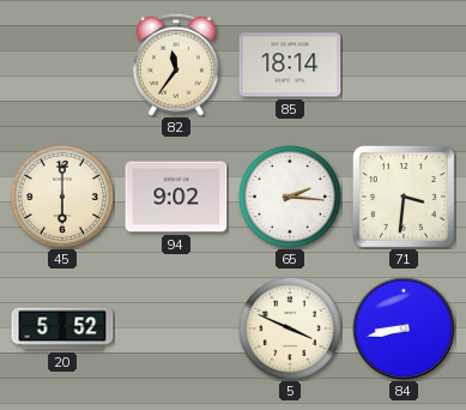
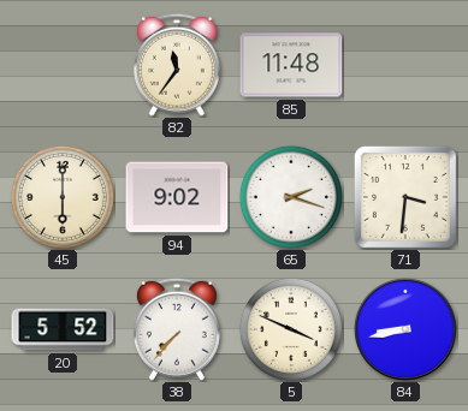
85: 18:14 -> 11:48 (291, 65)
65: 2:16 -> 2:18 (291, 197)
38: none -> 7:37 (177, 329)
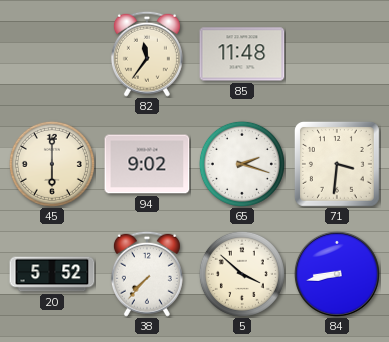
5: 3:49 -> 3:52 (242, 274)
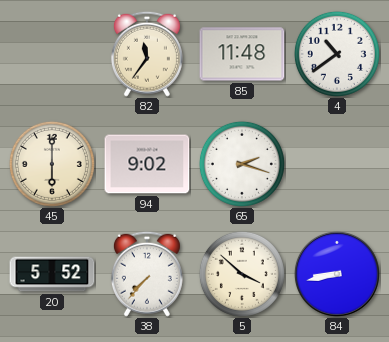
4: none -> 10:39 (337, 54)
71: 3:31 -> none (337, 164)
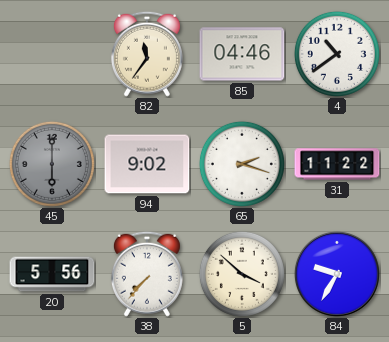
85: 11:48 -> 04:46 (242, 54)
45 dial: cream -> grey (52, 164)
31: none -> 11:22 (337, 164)
20: 5:52 -> 5:56 (52, 274)
84: 8:43 -> 9:35 (337, 274)
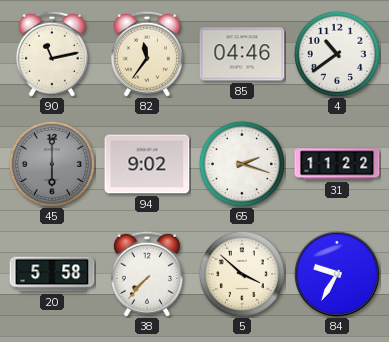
90: none -> 11:13 (52, 54)
20: 5:56 -> 5:58 (52, 274)
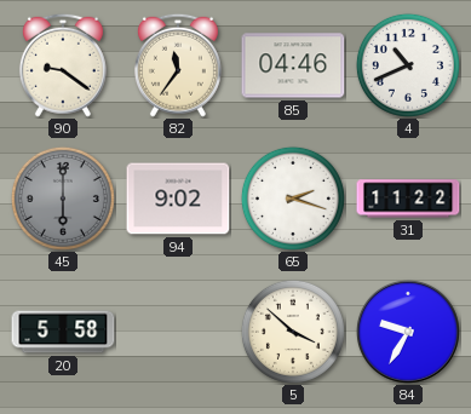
90: 11:13 -> 9:21 (63, 65)
4: 10:39 -> 10:41 (408, 65)
38: 7:37 -> none (147, 274)
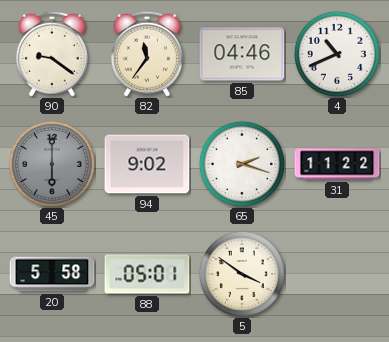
88: none -> 05:01 (147, 274)
5: 3:52 -> 3:51 (242, 274)
84: 9:35 -> none (408, 332)
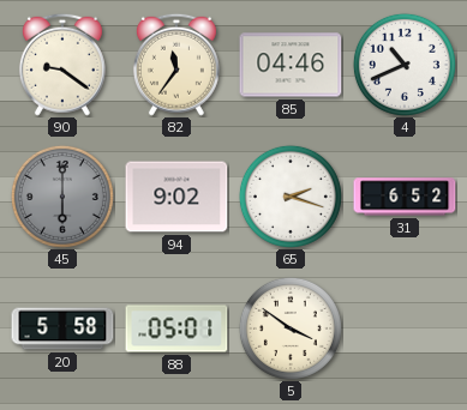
31: 11:22 -> 6:52 (405, 197)
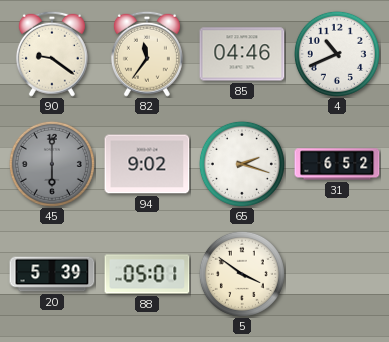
20: 5:58 -> 5:39 (52, 274)
